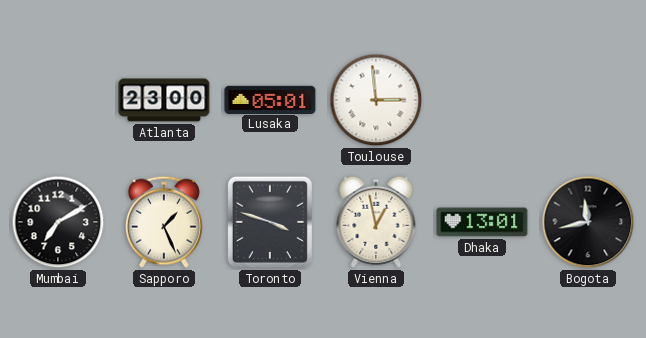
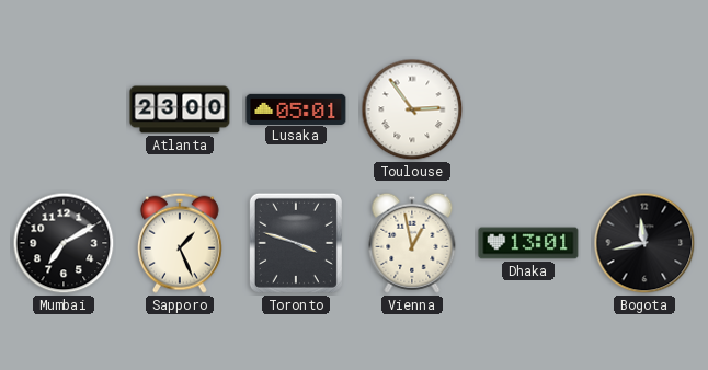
Toulouse: 2:59 -> 2:54 (412, 109)
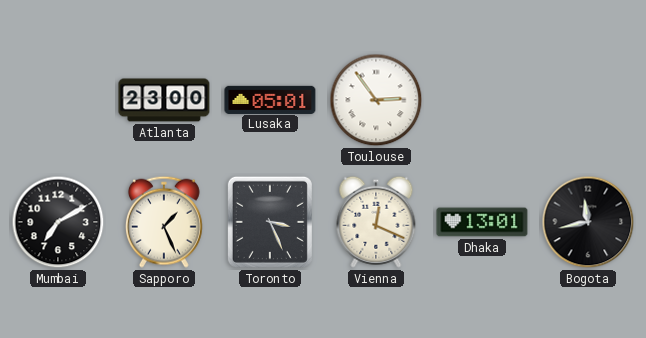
Toronto: 3:48 -> 3:26 (270, 222)
Vienna: 12:58 -> 12:19 (376, 222)
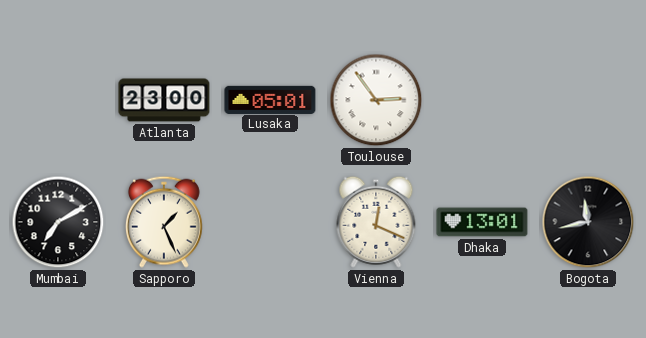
Toronto: 3:26 -> none (270, 222)
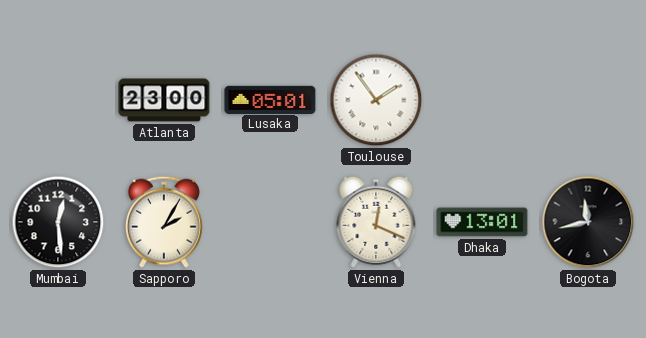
Toulouse: 2:54 -> 1:54 (376, 100)
Mumbai: 7:10 -> 12:29 (58, 222)
Sapporo: 1:26 -> 2:05 (164, 222)
